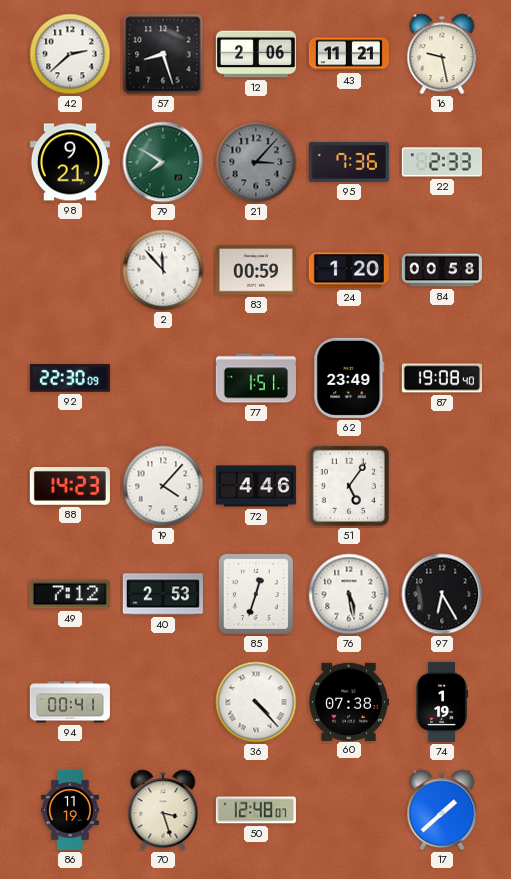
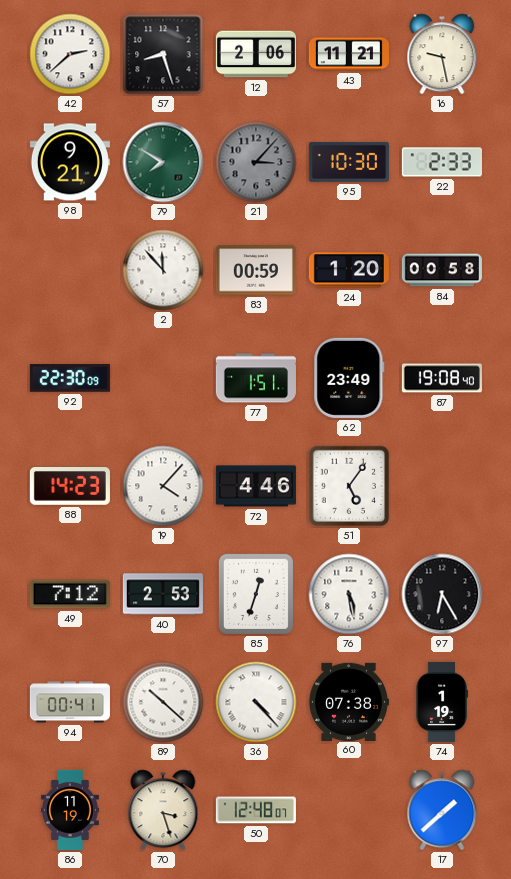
95: 7:36 -> 10:30 (349, 162)
89: none -> 10:22 (163, 702)
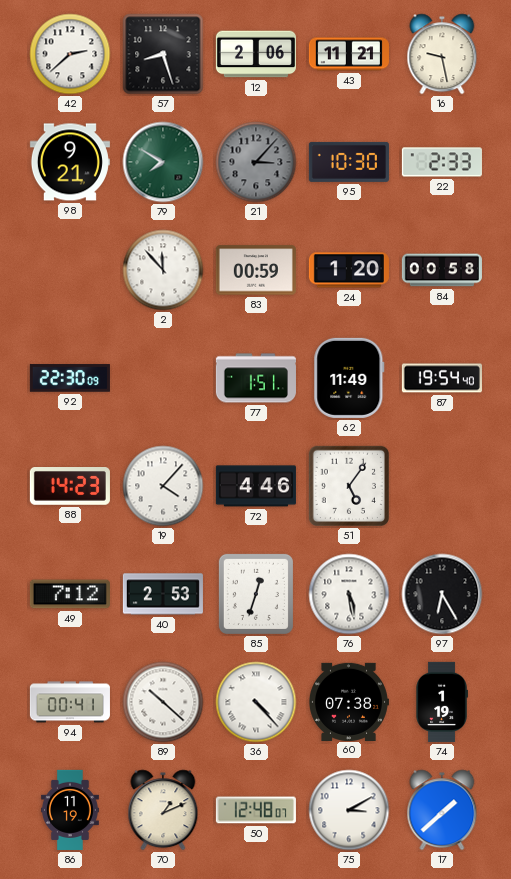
62: 23:49 -> 11:49 (349, 378)
87: 19:08 -> 19:54 (442, 378)
70: 3:27 -> 1:11 (163, 810)
75: none -> 3:10 (349, 810)
